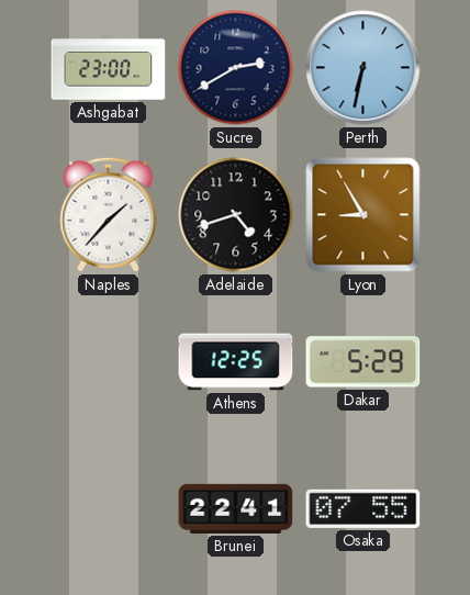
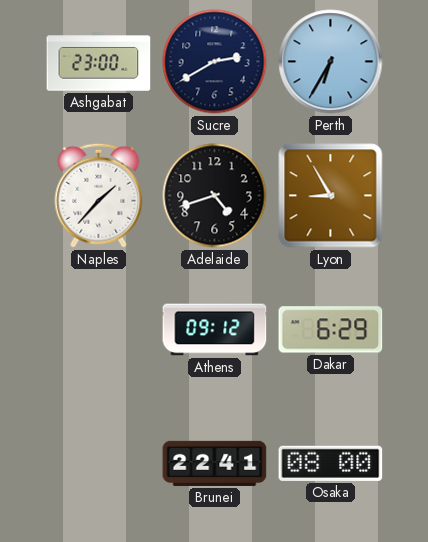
Perth: 6:32 -> 6:35 (331, 62)
Athens: 12:25 -> 09:12 (215, 330)
Dakar: 5:29 -> 6:29 (331, 330)
Osaka: 07:55 -> 08:00 (331, 463)
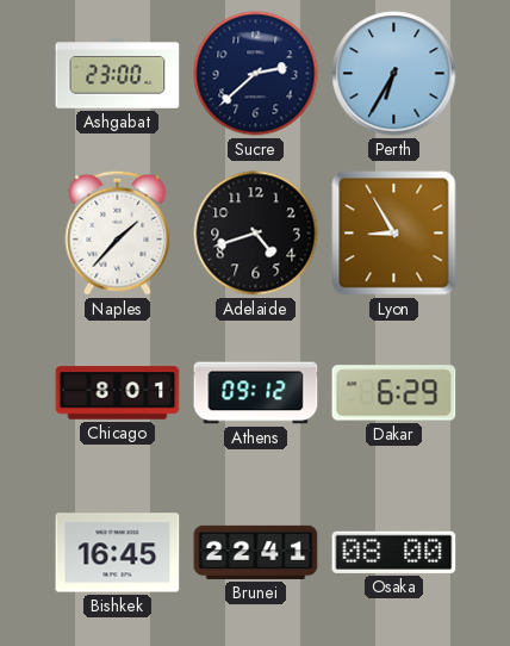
Sucre: 2:40 -> 2:38 (256, 74)
Chicago: none -> 8:01 (118, 393)
Bishkek: none -> 16:45 (118, 553)
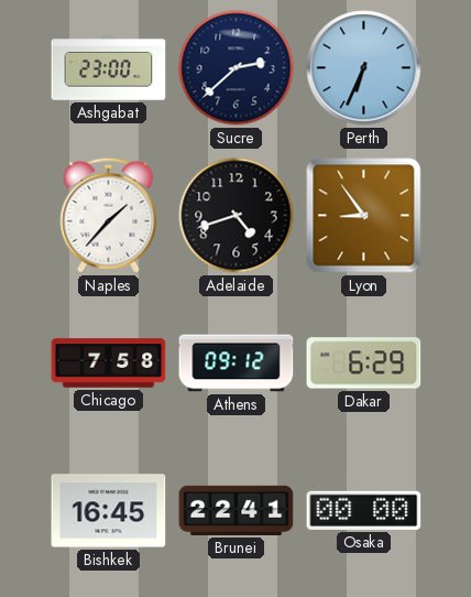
Perth: 6:35 -> 6:34 (364, 68)
Lyon: 8:55 -> 8:54 (364, 216)
Chicago: 8:01 -> 7:58 (109, 363)
Osaka: 08:00 -> 00:00 (364, 510)
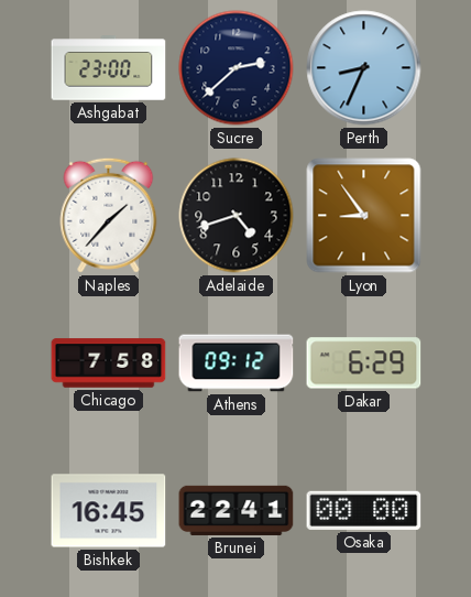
Perth: 6:34 -> 8:34 (364, 68)
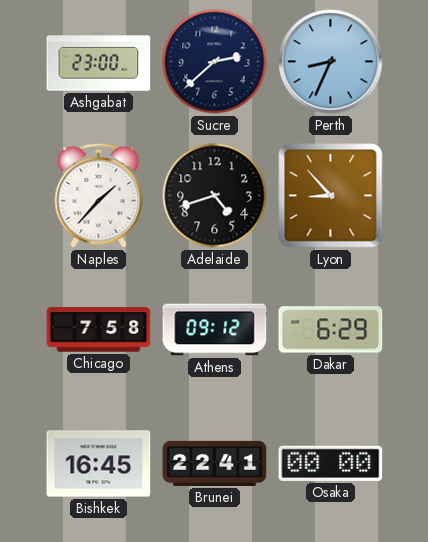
Lyon: 8:54 -> 8:53 (331, 196)
